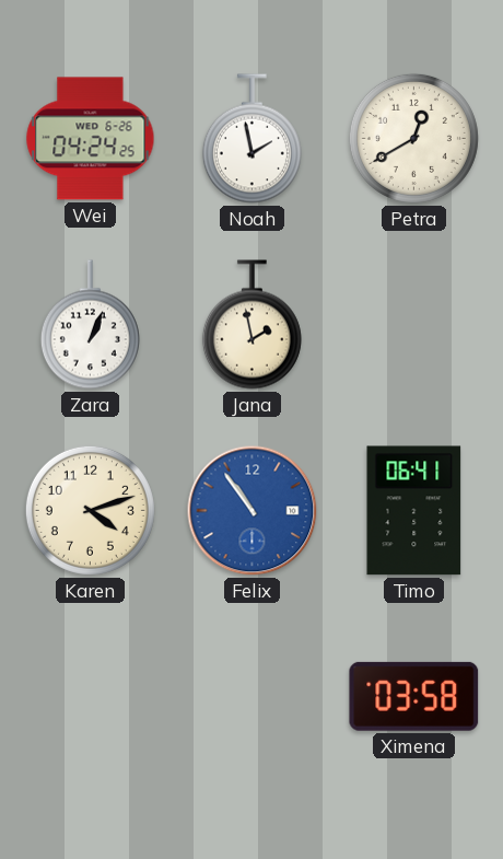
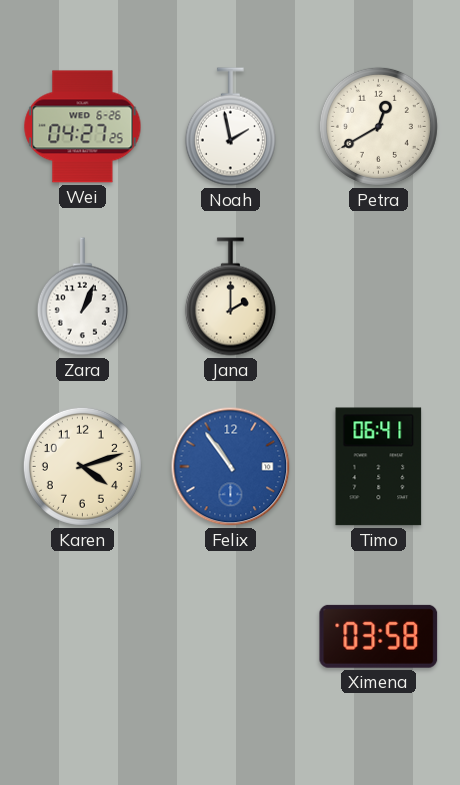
Wei: 04:24 -> 04:27 (83, 127)
Jana: 1:58 -> 2:00 (230, 297)
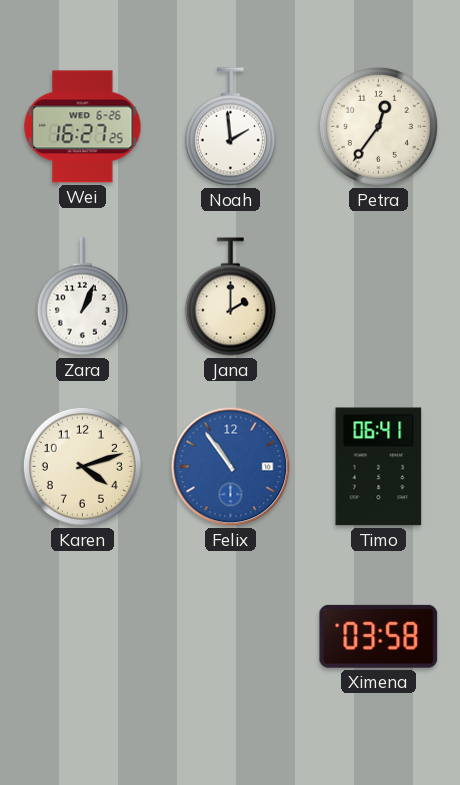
Wei: 04:27 -> 16:27 (83, 127)
Noah: 1:58 -> 1:59 (230, 127)
Petra: 12:40 -> 12:36 (378, 126)
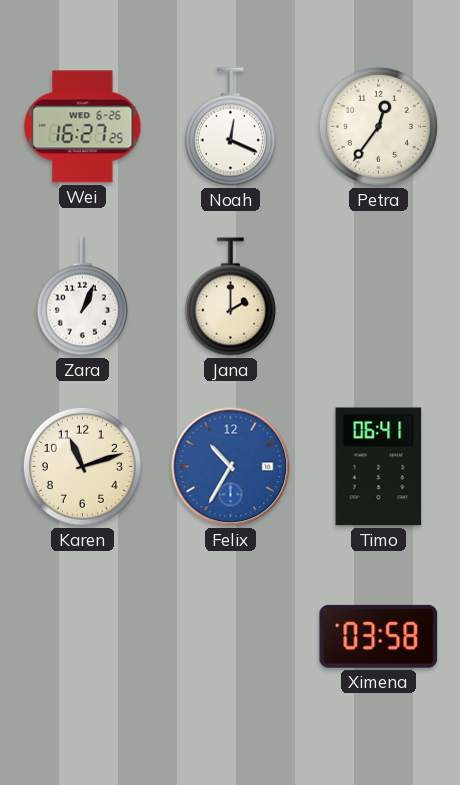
Noah: 1:59 -> 12:19 (230, 127)
Karen: 4:12 -> 11:12 (82, 466)
Felix: 10:54 -> 10:35 (231, 467)
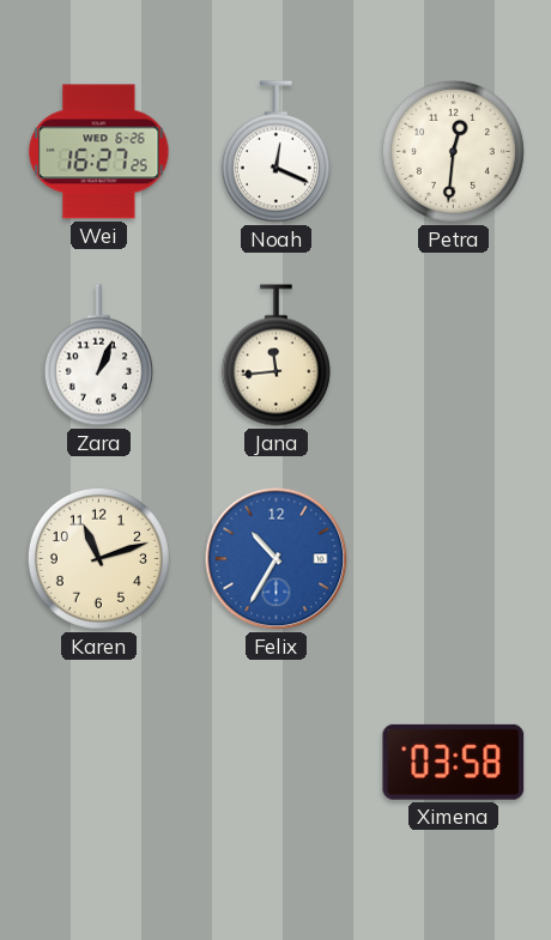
Petra: 12:36 -> 12:31 (453, 151)
Jana: 2:00 -> 11:44 (275, 356)
Timo: 06:41 -> none (379, 467)
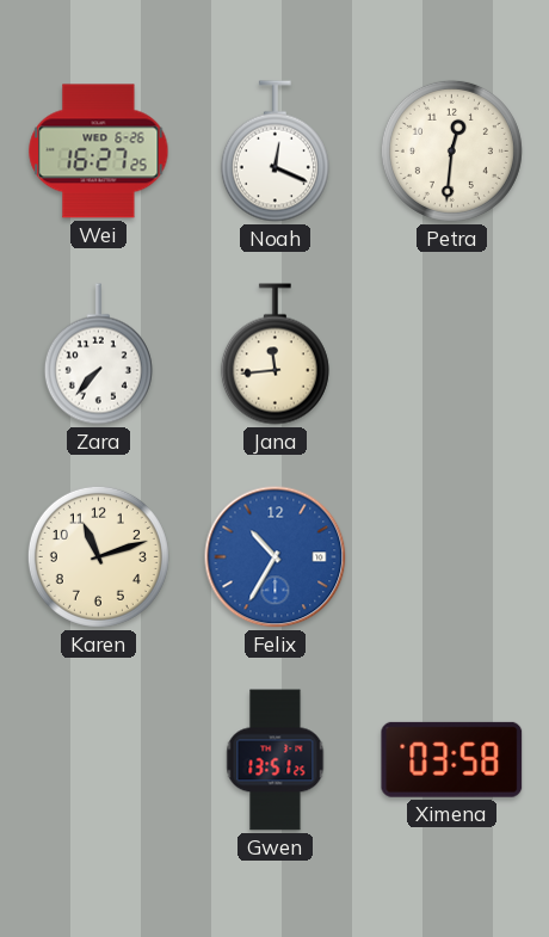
Zara: 1:04 -> 7:37 (98, 355)
Gwen: none -> 13:51 (276, 760)
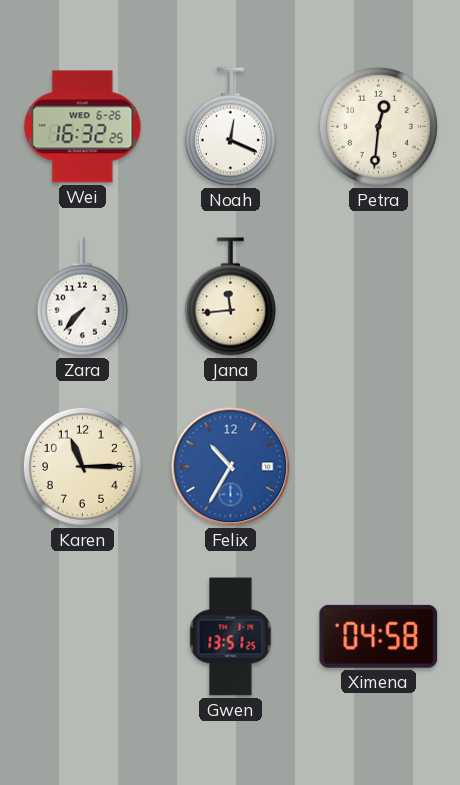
Wei: 16:27 -> 16:32 (83, 127)
Karen: 11:12 -> 11:15 (82, 466)
Ximena: 03:58 -> 04:58 (379, 636)
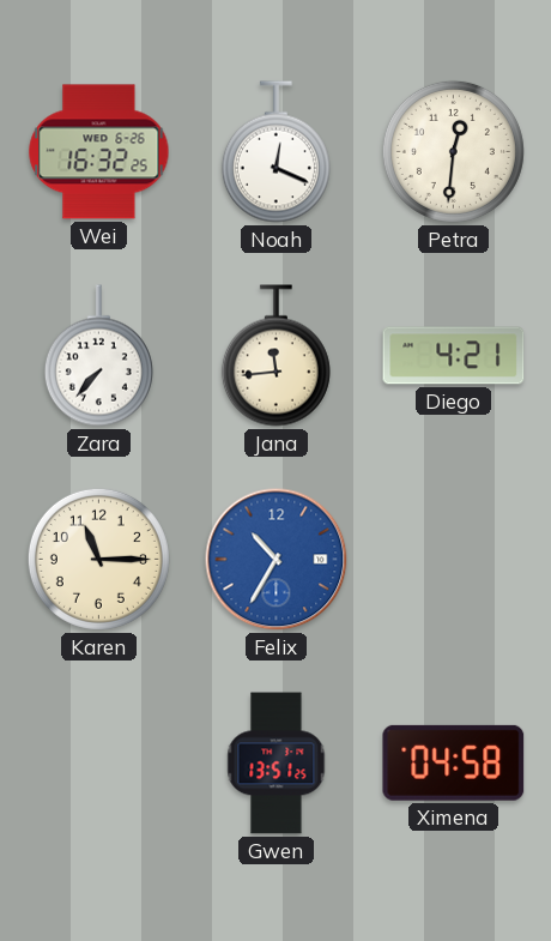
Diego: none -> 4:21 (454, 356)
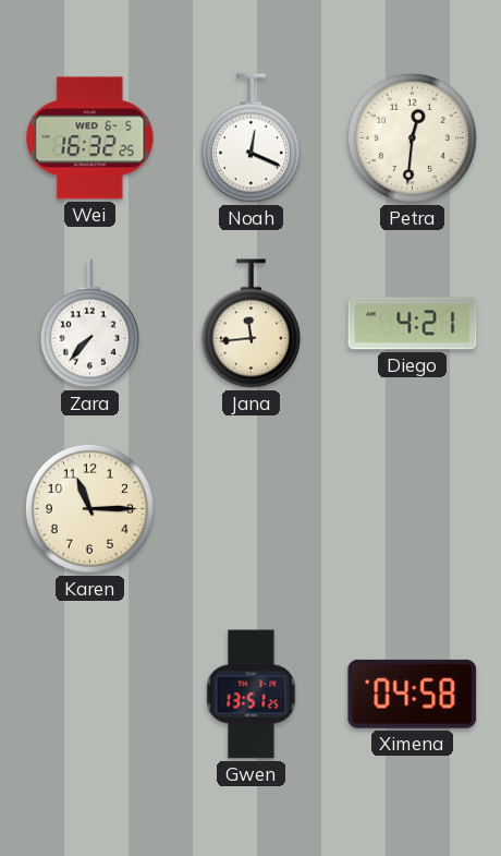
Wei date: WED 6-26 -> WED 6-5 (90, 138)
Felix: 10:35 -> none (277, 560)
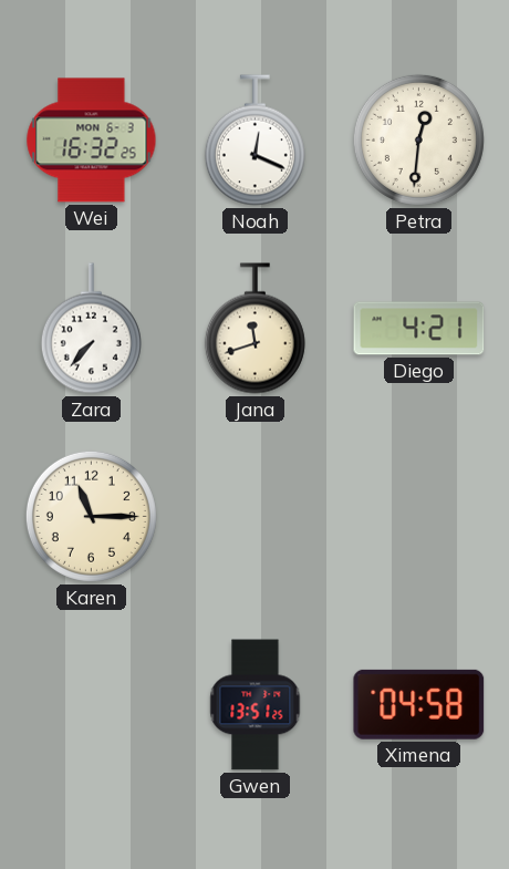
Wei date: WED 6-5 -> MON 6-3 (92, 141)
Jana: 11:44 -> 11:42 (254, 329)
